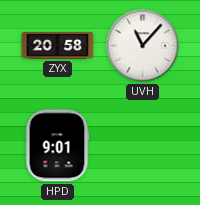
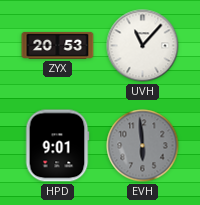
ZYX: 20:58 -> 20:53 (58, 45)
EVH: none -> 5:59 (143, 146)
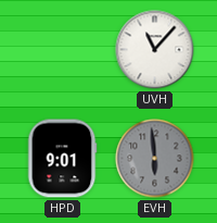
ZYX: 20:53 -> none (58, 45)
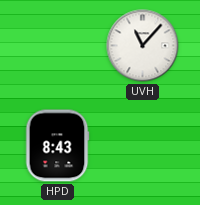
HPD: 9:01 -> 8:43 (57, 146)
EVH: 5:59 -> none (155, 159)
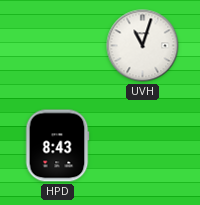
UVH: 11:07 -> 11:03 (143, 46)
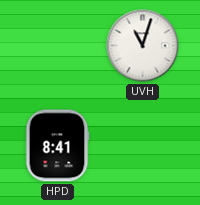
HPD: 8:43 -> 8:41 (57, 146)
